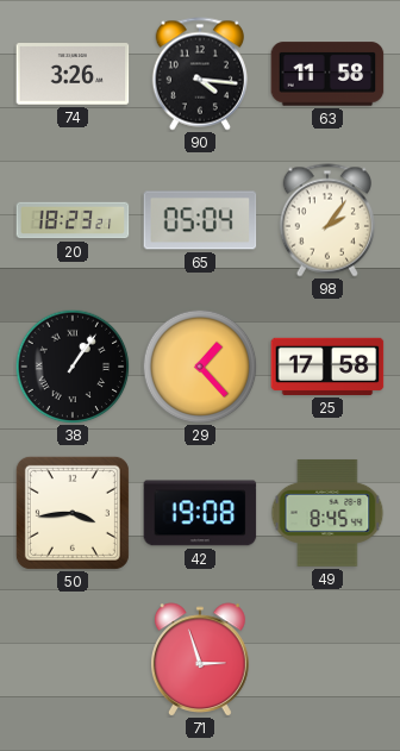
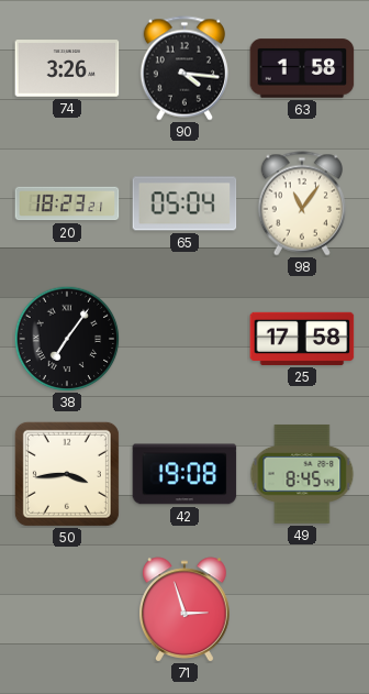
63: 11:58 -> 1:58 (302, 68)
98: 2:06 -> 11:06 (302, 203)
38: 1:06 -> 7:06 (67, 339)
29: 1:23 -> none (200, 367)
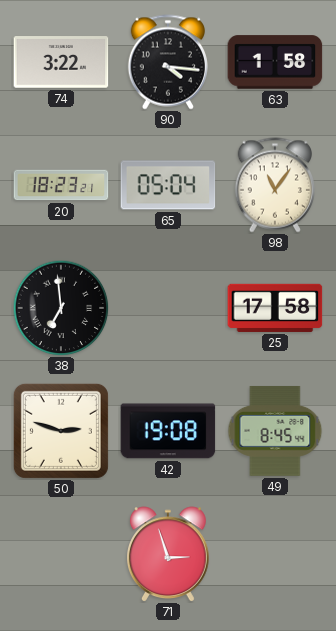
74: 3:26 -> 3:22 (61, 62)
38: 7:06 -> 6:59 (61, 308)
50: 3:44 -> 2:48 (61, 431)
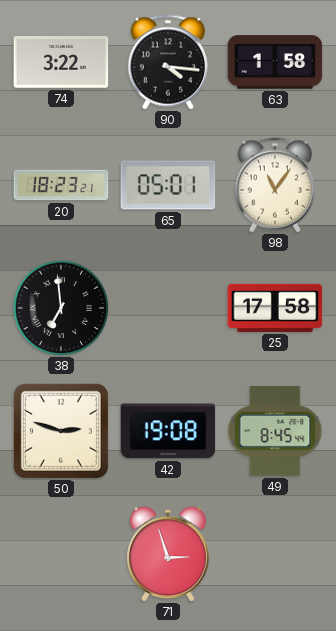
65: 05:04 -> 05:01 (168, 185)
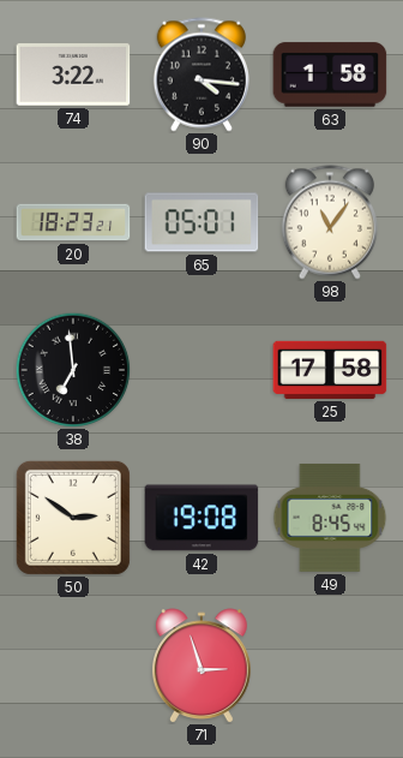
50: 2:48 -> 2:51 (73, 518)
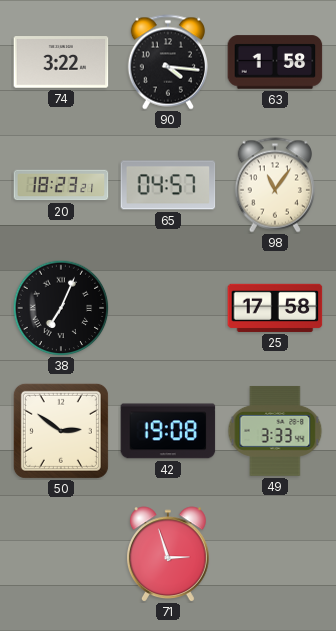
65: 05:01 -> 04:57 (168, 185)
38: 6:59 -> 7:04 (61, 308)
49: 8:45 -> 3:33 (275, 431)
